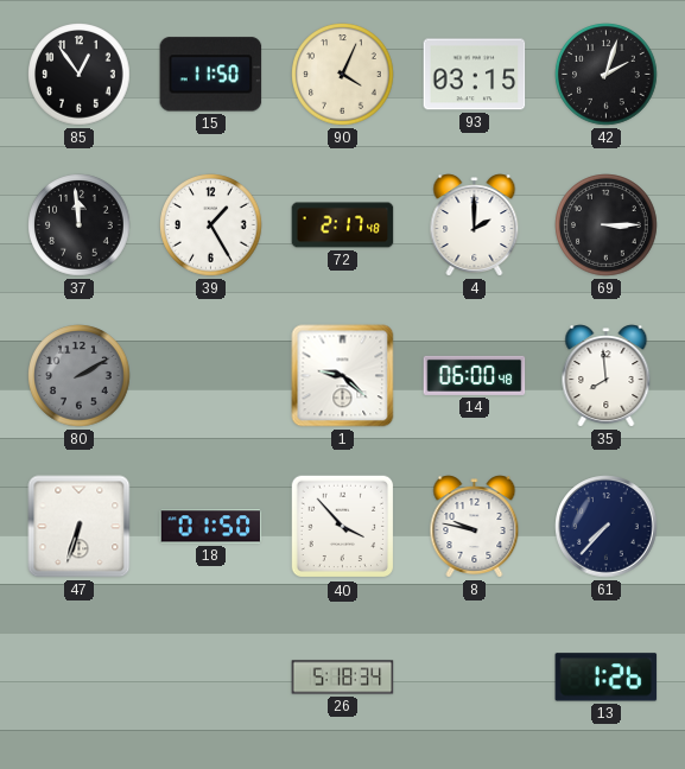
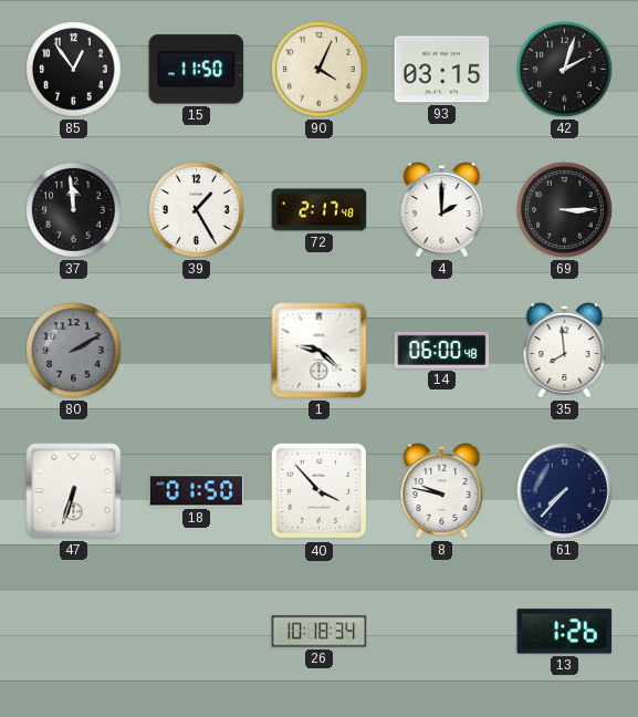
26: 5:18 -> 10:18 (320, 632)
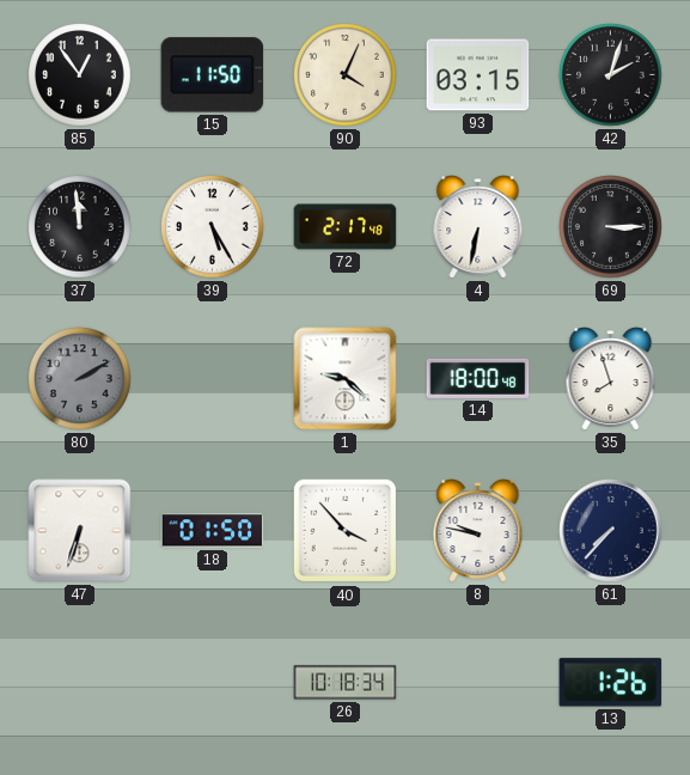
39: 1:25 -> 5:25 (213, 227)
4: 2:00 -> 6:32 (478, 227)
14: 06:00 -> 18:00 (478, 378)
35: 7:59 -> 7:57 (611, 379)
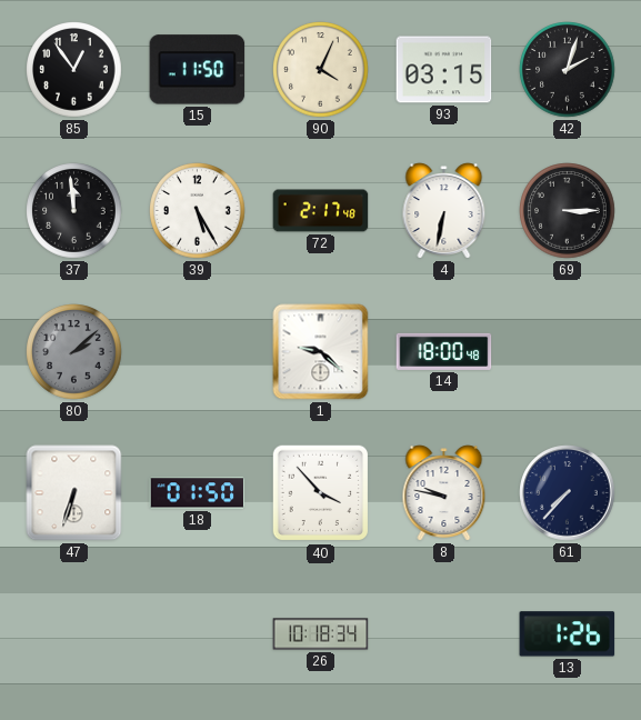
80: 2:10 -> 2:08 (74, 352)
35: 7:57 -> none (611, 379)
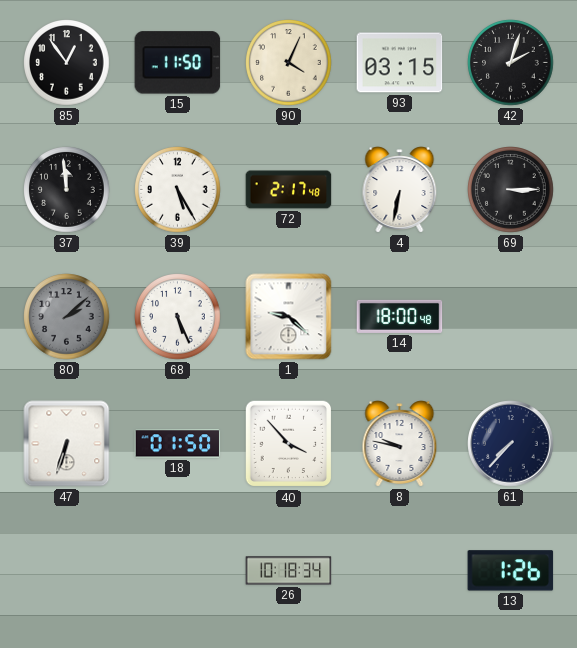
68: none -> 5:26 (178, 317)
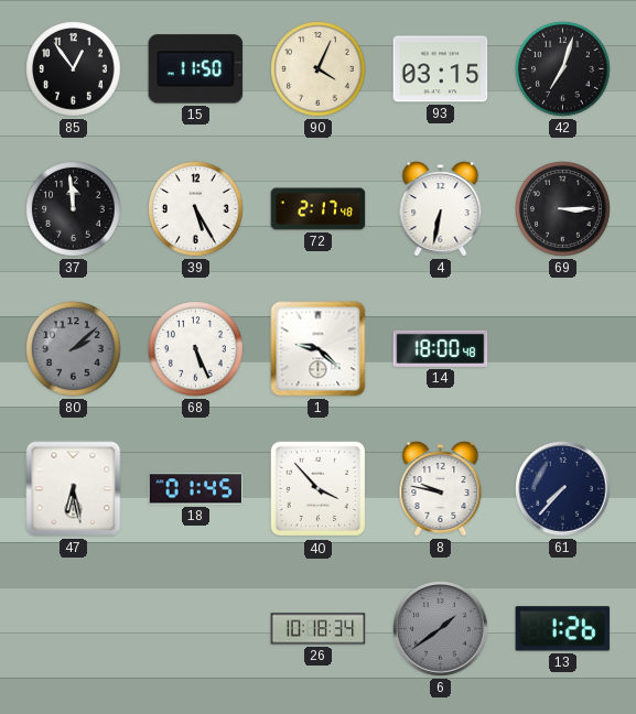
42: 2:03 -> 7:03 (563, 69)
47: 6:33 -> 6:28 (74, 489)
18: 01:50 -> 01:45 (196, 489)
6: none -> 1:39 (441, 629)
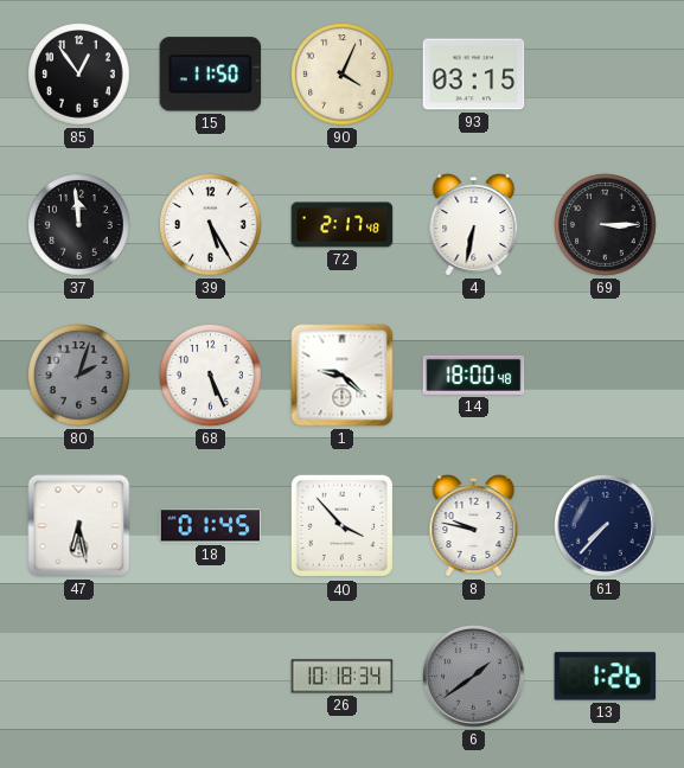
42: 7:03 -> none (563, 69)
80: 2:08 -> 2:03 (79, 376)
